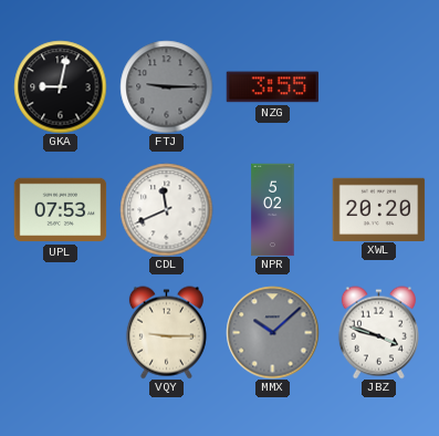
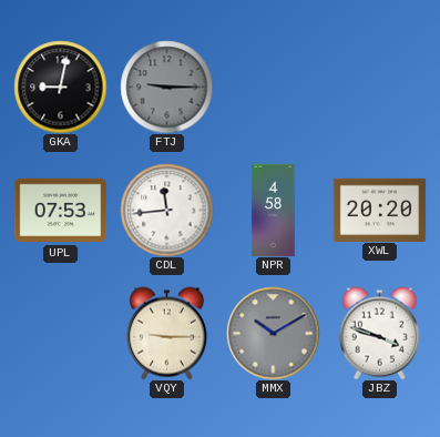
NZG: 3:55 -> none (272, 87)
CDL: 11:41 -> 11:44 (166, 210)
NPR: 5:02 -> 4:58 (274, 210)
MMX: 10:08 -> 10:10 (273, 333)
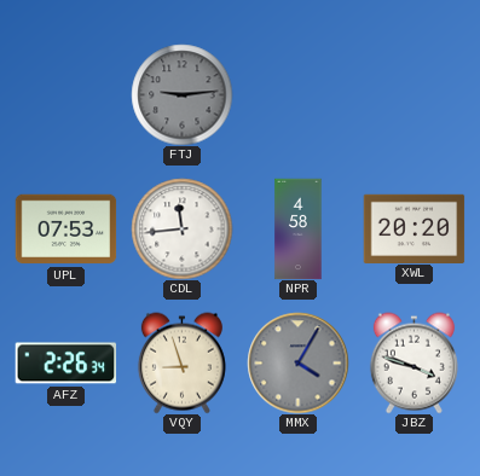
GKA: 9:02 -> none (60, 87)
FTJ: 9:15 -> 9:14 (181, 94)
AFZ: none -> 2:26 (65, 364)
VQY: 9:15 -> 8:57 (181, 362)
MMX: 10:10 -> 4:05 (297, 362)
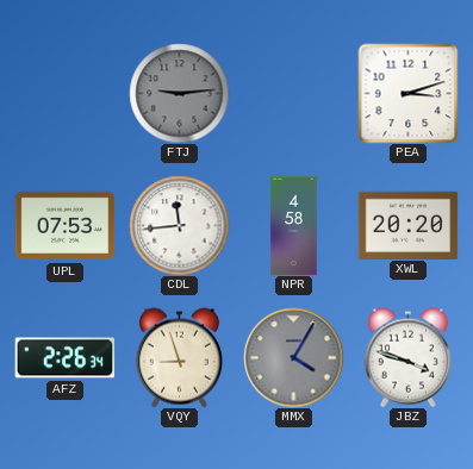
PEA: none -> 3:12 (407, 93)
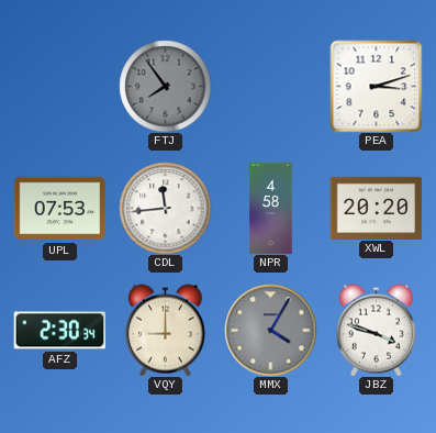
FTJ: 9:14 -> 7:54 (165, 86)
AFZ: 2:26 -> 2:30 (59, 331)
VQY: 8:57 -> 9:00 (165, 330)
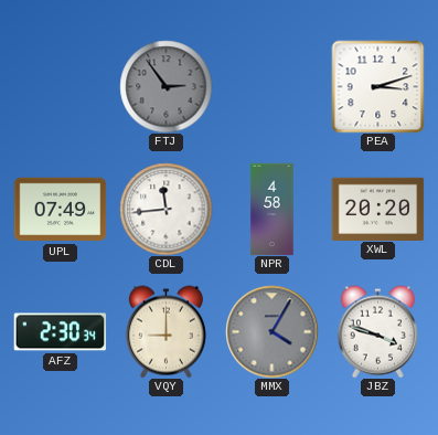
FTJ: 7:54 -> 2:54 (165, 86)
UPL: 07:53 -> 07:49 (60, 210)
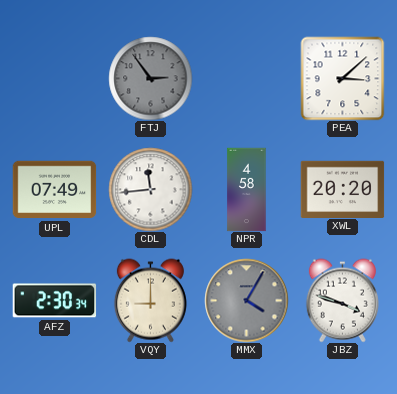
PEA: 3:12 -> 3:08 (342, 78)
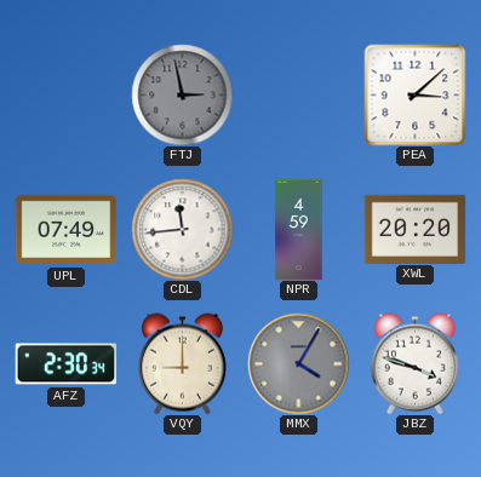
FTJ: 2:54 -> 2:58 (182, 94)
NPR: 4:58 -> 4:59 (299, 229)
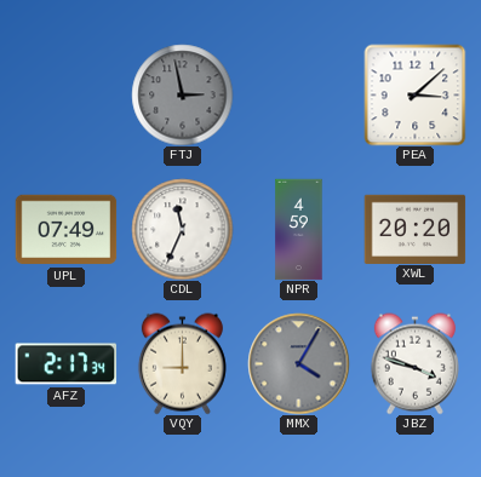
CDL: 11:44 -> 11:34 (182, 229)
AFZ: 2:30 -> 2:17 (65, 364)
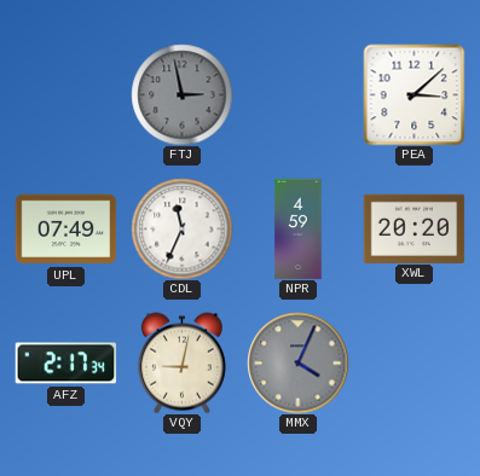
VQY: 9:00 -> 9:02 (181, 362)
MMX: 4:05 -> 4:04 (297, 362)
JBZ: 3:48 -> none (414, 363)
